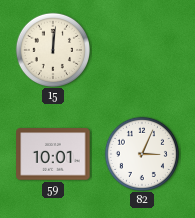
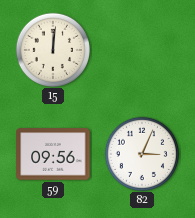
59: 10:01 -> 09:56 (53, 154)
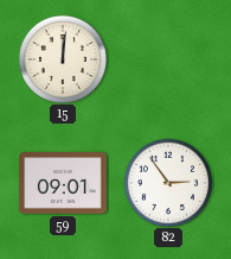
59: 09:56 -> 09:01 (63, 183)
82: 3:04 -> 2:54 (167, 182)
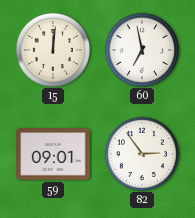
60: none -> 6:58 (141, 49)
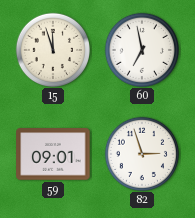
15: 12:01 -> 11:57 (52, 49)
82: 2:54 -> 2:57 (141, 153)
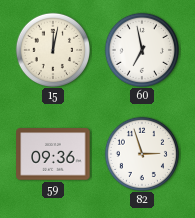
15: 11:57 -> 12:02 (52, 49)
59: 09:01 -> 09:36 (53, 154)
